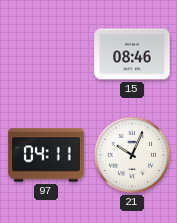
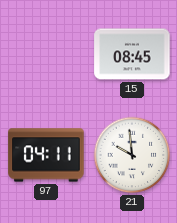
15: 08:46 -> 08:45 (132, 54)
21: 10:04 -> 9:59 (132, 155)
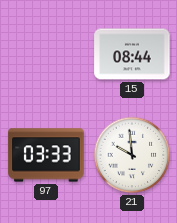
15: 08:45 -> 08:44 (132, 54)
97: 04:11 -> 03:33 (46, 155)
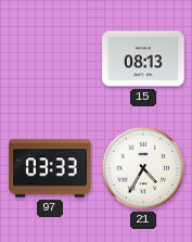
15: 08:44 -> 08:13 (143, 59)
21: 9:59 -> 4:35 (143, 168)
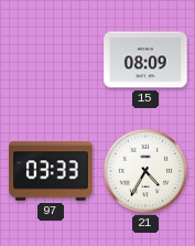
15: 08:13 -> 08:09 (145, 60)
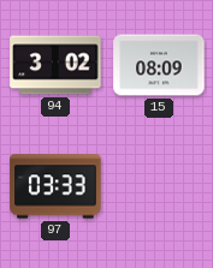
94: none -> 3:02 (55, 65)
21: 4:35 -> none (145, 171)
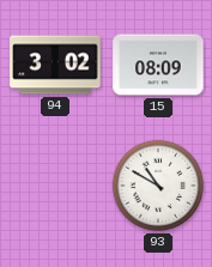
97: 03:33 -> none (55, 186)
93: none -> 10:50 (158, 186)
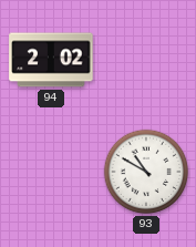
94: 3:02 -> 2:02 (51, 60)
15: 08:09 -> none (158, 65)
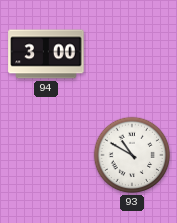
94: 2:02 -> 3:00 (46, 54)
